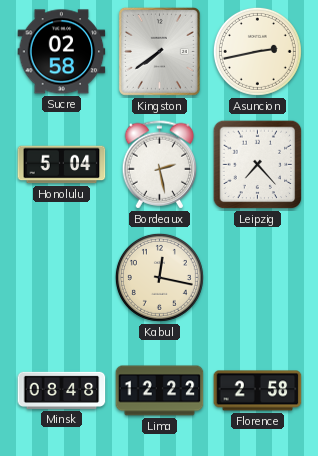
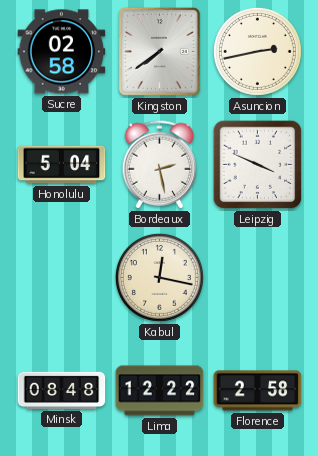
Leipzig: 7:23 -> 3:49 (258, 165)
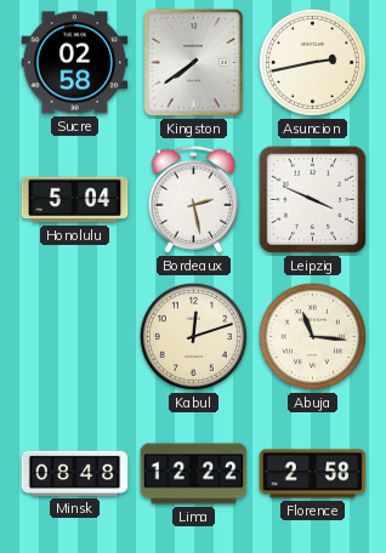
Kabul: 12:17 -> 12:12 (193, 336)
Abuja: none -> 11:16 (312, 336)
